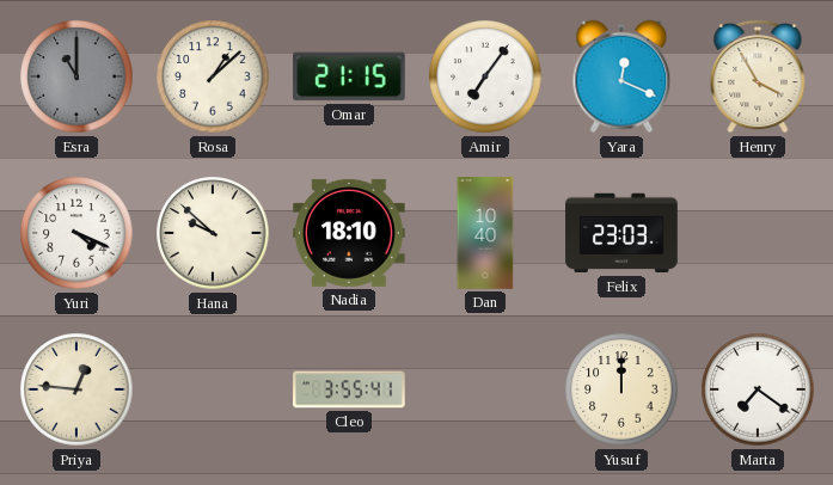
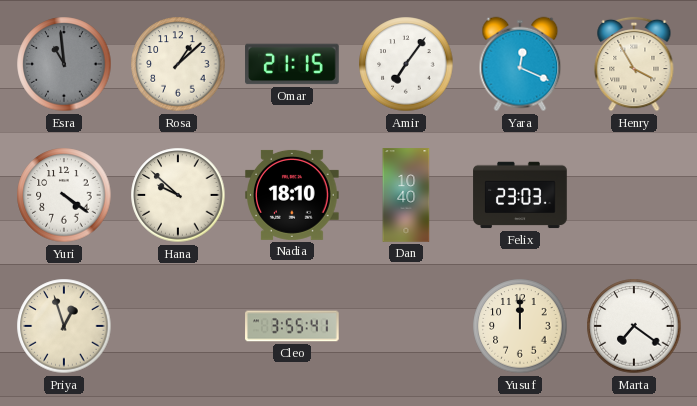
Esra: 11:00 -> 10:59 (64, 64)
Yuri: 4:19 -> 4:21 (64, 195)
Priya: 12:46 -> 12:57 (64, 326)
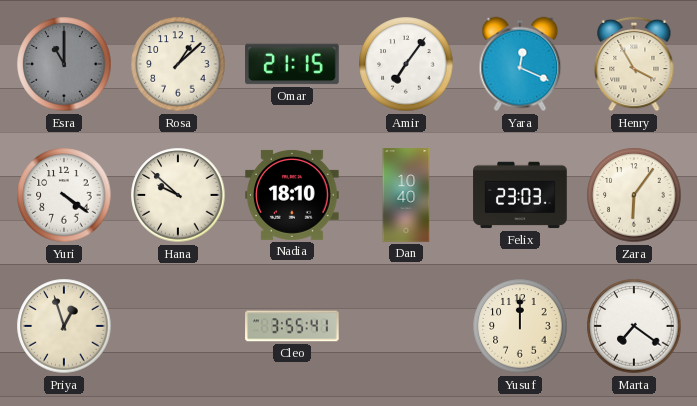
Esra: 10:59 -> 11:00 (64, 64)
Zara: none -> 6:06 (634, 195)
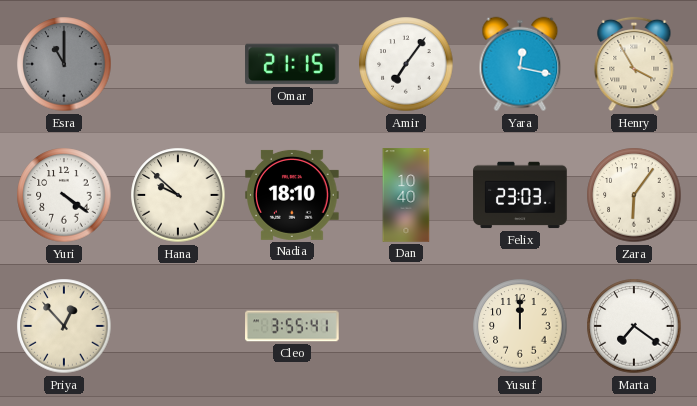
Rosa: 1:08 -> none (178, 64)
Yara: 12:19 -> 12:17 (520, 64)
Priya: 12:57 -> 12:53 (64, 326)
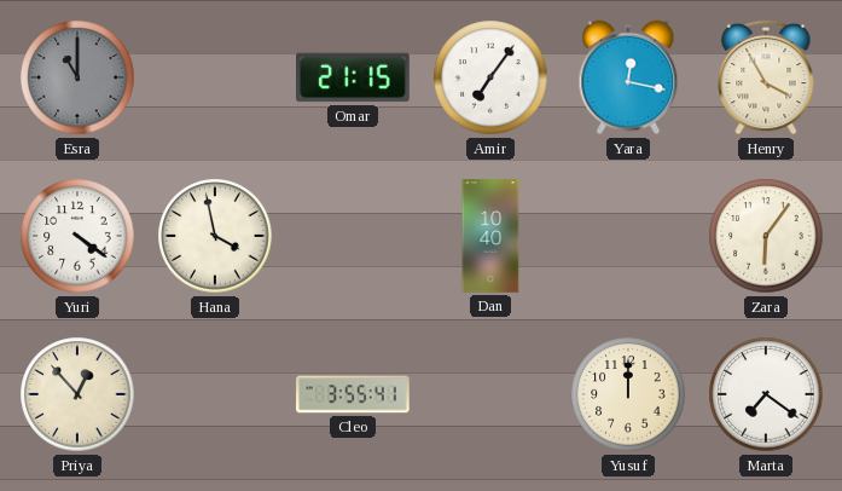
Hana: 9:52 -> 3:58 (215, 236)
Nadia: 18:10 -> none (292, 195)
Felix: 23:03 -> none (520, 195)
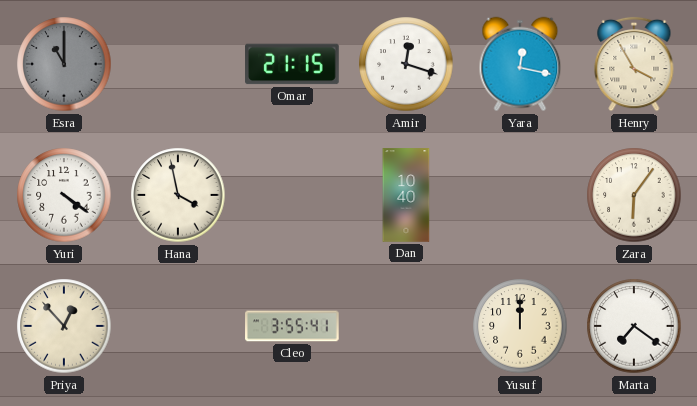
Amir: 7:06 -> 12:18 (406, 64)
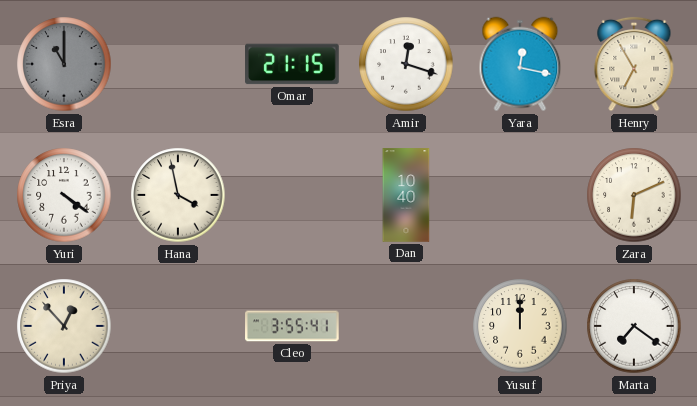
Henry: 3:55 -> 6:55 (634, 64)
Zara: 6:06 -> 6:11 (634, 195)
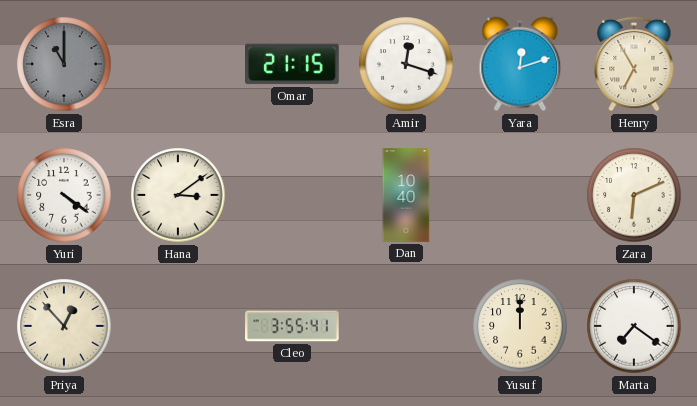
Yara: 12:17 -> 12:12 (520, 64)
Hana: 3:58 -> 3:09 (178, 195)
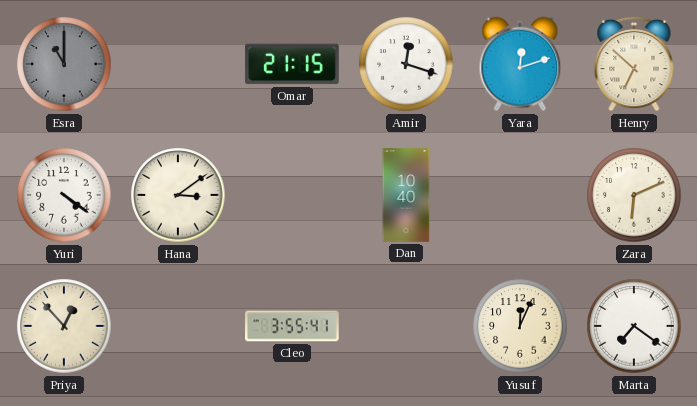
Henry: 6:55 -> 6:52 (634, 64)
Yusuf: 12:00 -> 12:04 (520, 326)
